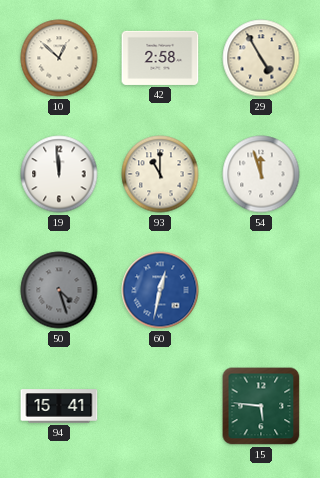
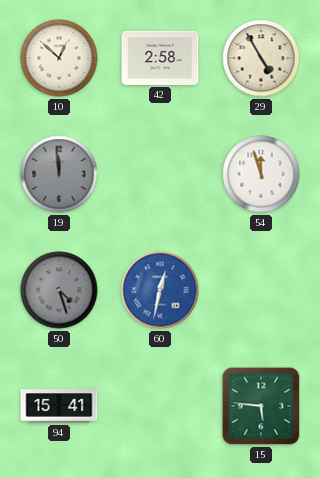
19 dial: white -> grey (59, 174)
93: 11:00 -> none (160, 174)
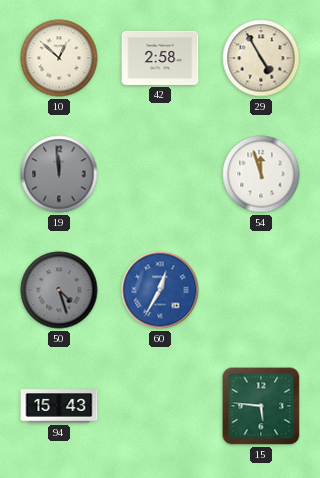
60: 12:32 -> 12:35 (160, 290)
94: 15:41 -> 15:43 (59, 406)
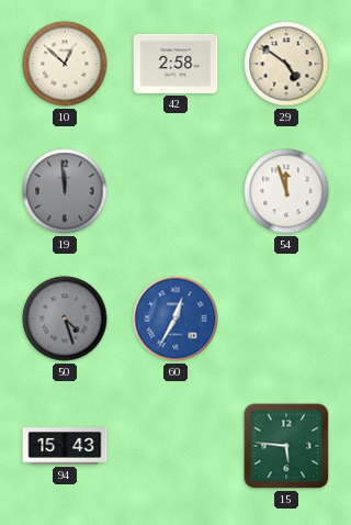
29: 4:55 -> 4:51 (286, 64)
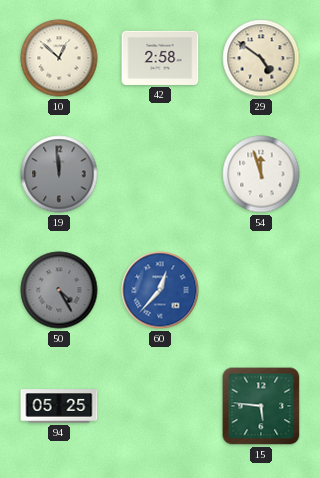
50: 4:27 -> 4:25 (59, 290)
60: 12:35 -> 12:37 (160, 290)
94: 15:43 -> 05:25 (59, 406)
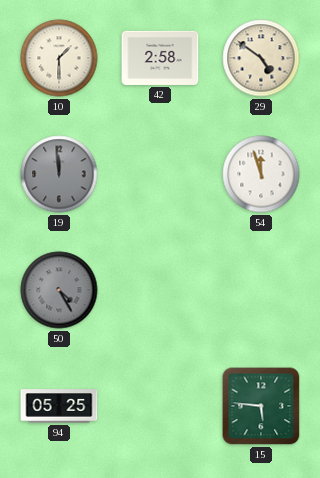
10: 12:52 -> 1:30 (59, 58)
60: 12:37 -> none (160, 290)
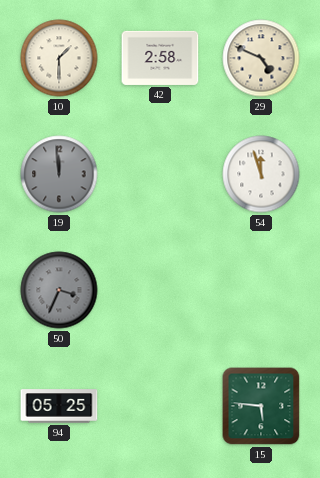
29: 4:51 -> 4:49 (261, 58)
50: 4:25 -> 3:34 (59, 290)
